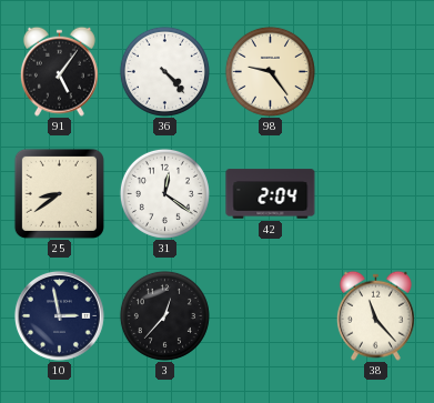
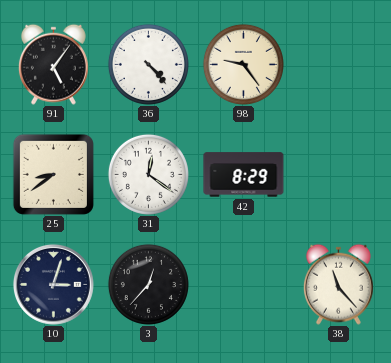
42: 2:04 -> 8:29 (244, 175)
10: 2:58 -> 3:03 (54, 285)
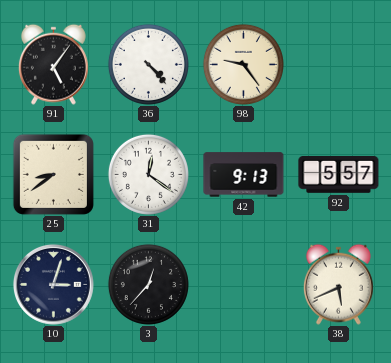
42: 8:29 -> 9:13 (244, 175)
92: none -> 5:57 (339, 175)
38: 11:23 -> 5:41 (338, 284)
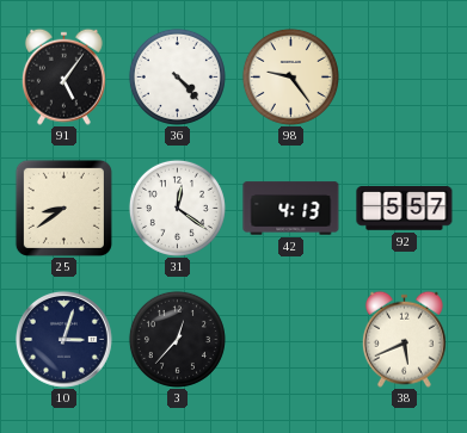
42: 9:13 -> 4:13 (291, 209)
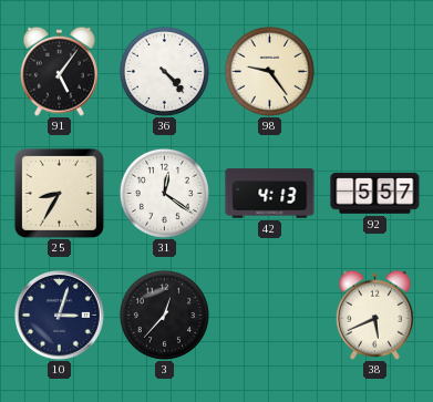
25: 8:39 -> 8:35 (59, 193)
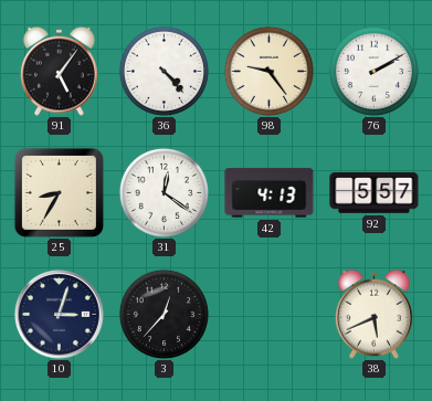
76: none -> 2:10 (373, 71)
